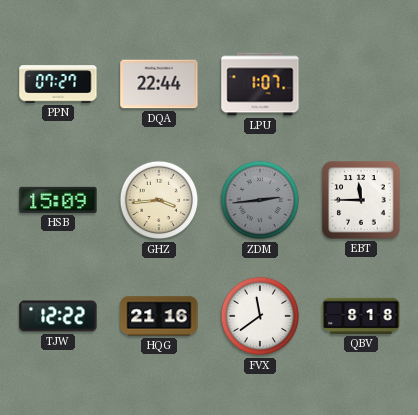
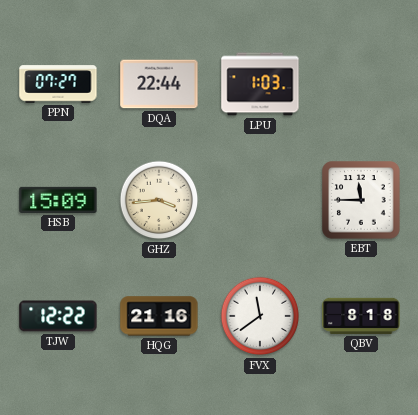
LPU: 1:07 -> 1:03 (260, 84)
ZDM: 2:44 -> none (260, 200)
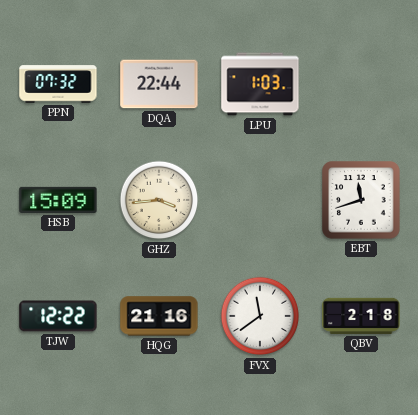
PPN: 07:27 -> 07:32 (58, 84)
EBT: 11:45 -> 11:42 (361, 200)
QBV: 8:18 -> 2:18 (361, 316)
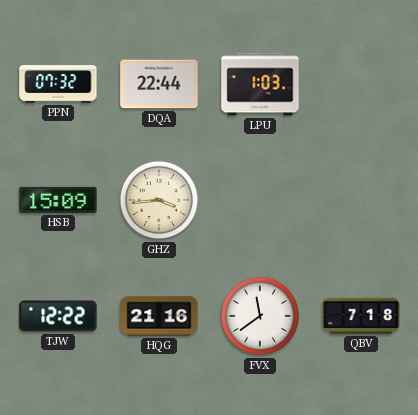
EBT: 11:42 -> none (361, 200)
QBV: 2:18 -> 7:18 (361, 316)
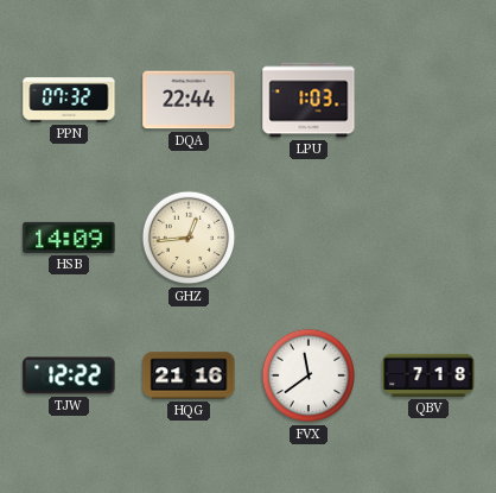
HSB: 15:09 -> 14:09 (69, 238)
GHZ: 3:44 -> 12:44 (189, 238)
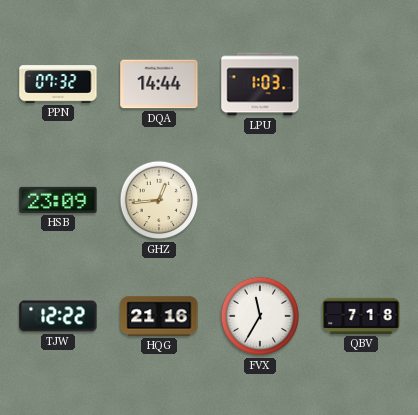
DQA: 22:44 -> 14:44 (159, 84)
HSB: 14:09 -> 23:09 (58, 200)
FVX: 11:39 -> 11:35 (260, 316)
